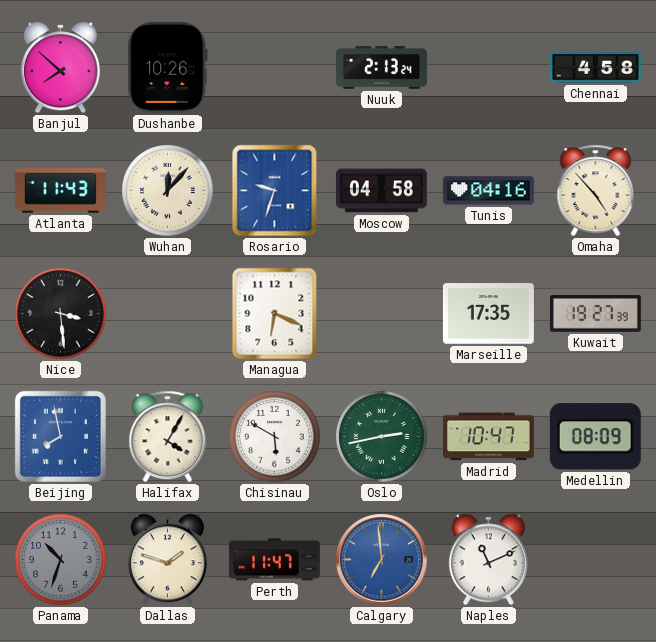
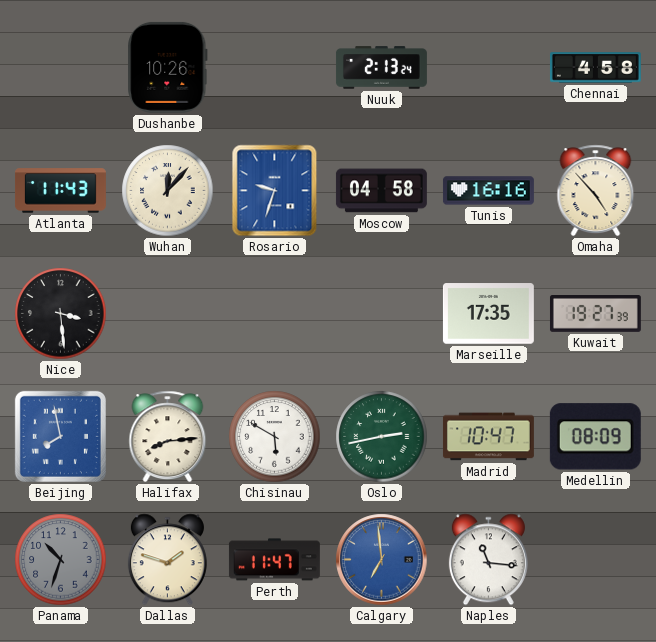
Banjul: 7:52 -> none (60, 68)
Tunis: 04:16 -> 16:16 (488, 191)
Managua: 6:19 -> none (275, 314)
Halifax: 4:05 -> 8:14 (168, 437)
Naples: 11:11 -> 11:16 (488, 560)
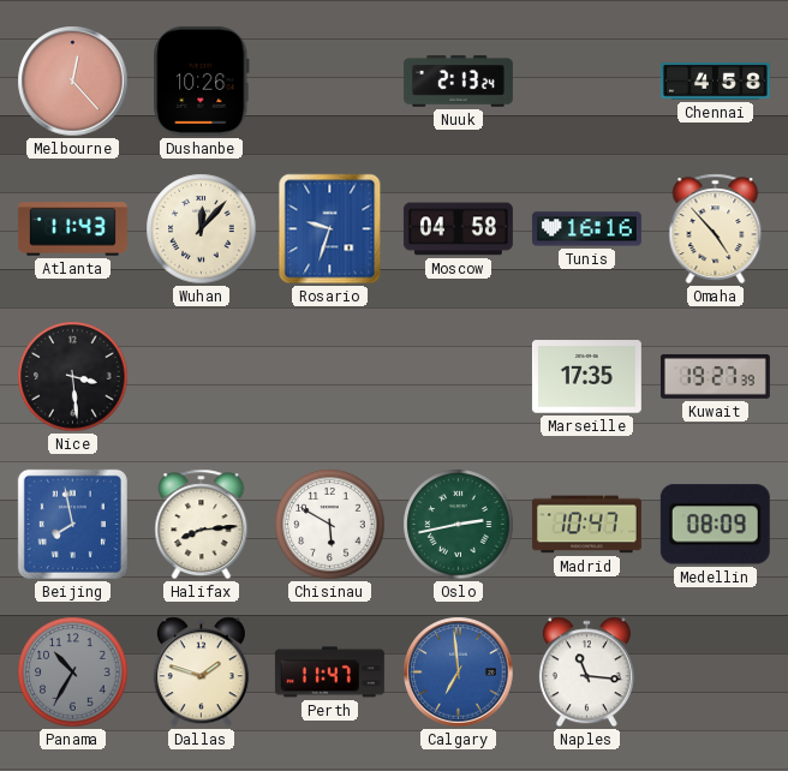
Melbourne: none -> 12:23 (73, 82)
Panama: 10:33 -> 10:35 (73, 673)
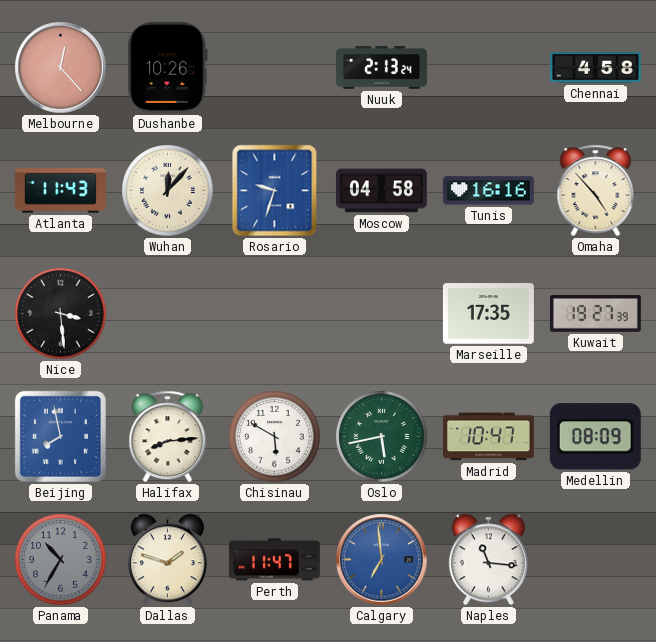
Oslo: 2:43 -> 5:43 (382, 437)
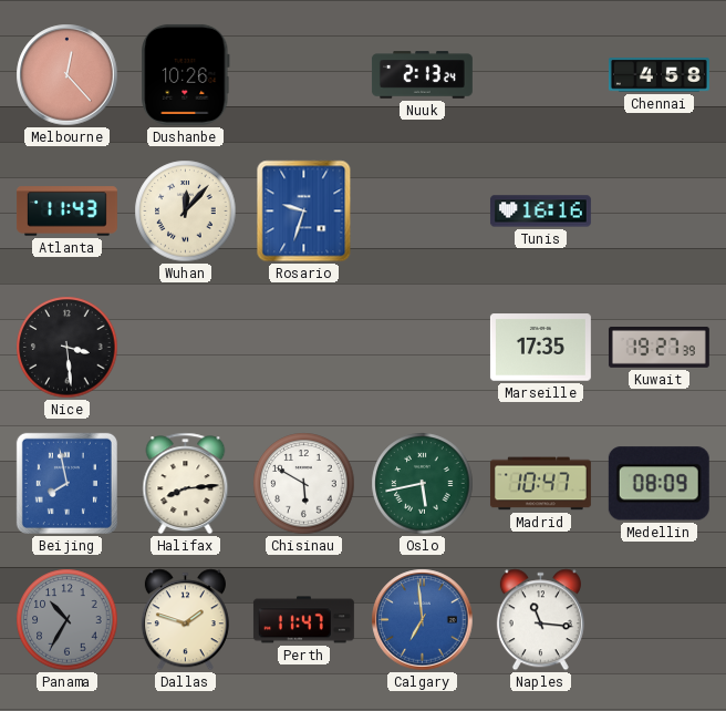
Moscow: 04:58 -> none (381, 191)
Omaha: 4:53 -> none (596, 191)
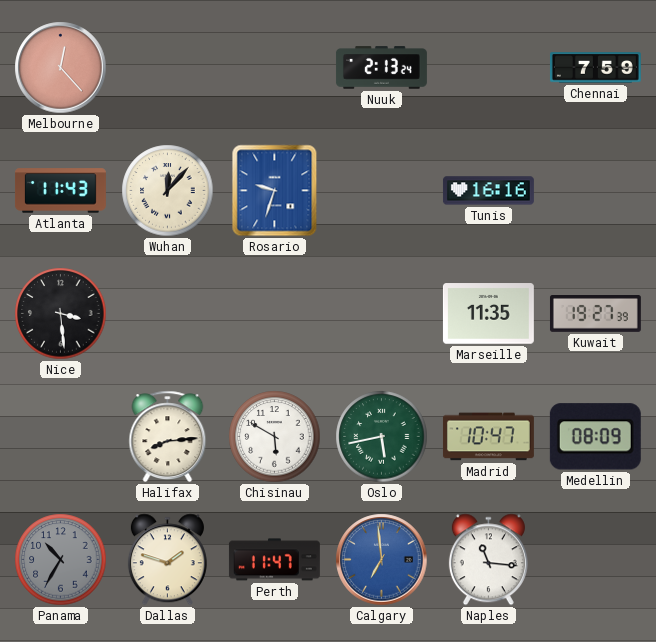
Dushanbe: 10:26 -> none (186, 74)
Chennai: 4:58 -> 7:59 (595, 68)
Marseille: 17:35 -> 11:35 (488, 314)
Beijing: 7:58 -> none (66, 483)
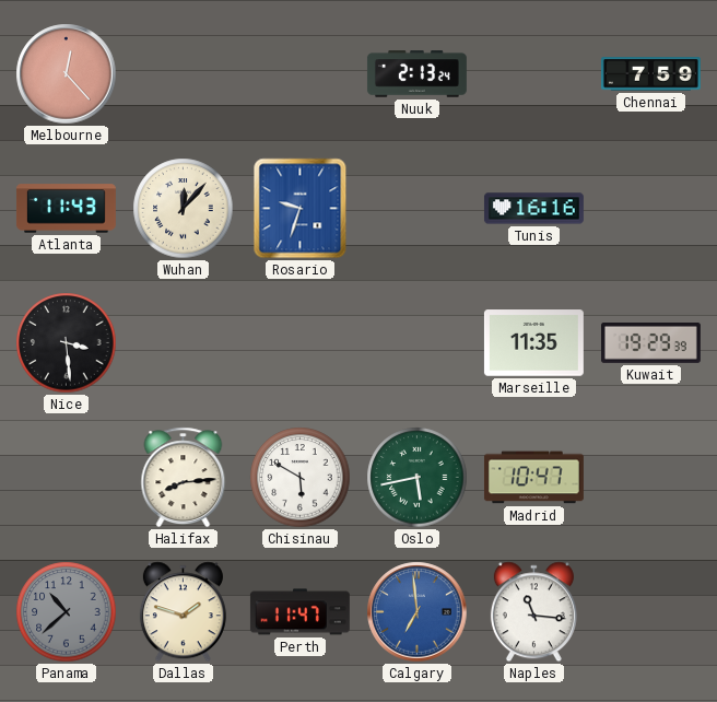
Kuwait: 19:27 -> 19:29 (650, 343)
Medellin: 08:09 -> none (595, 437)
Panama: 10:35 -> 10:38 (67, 612)
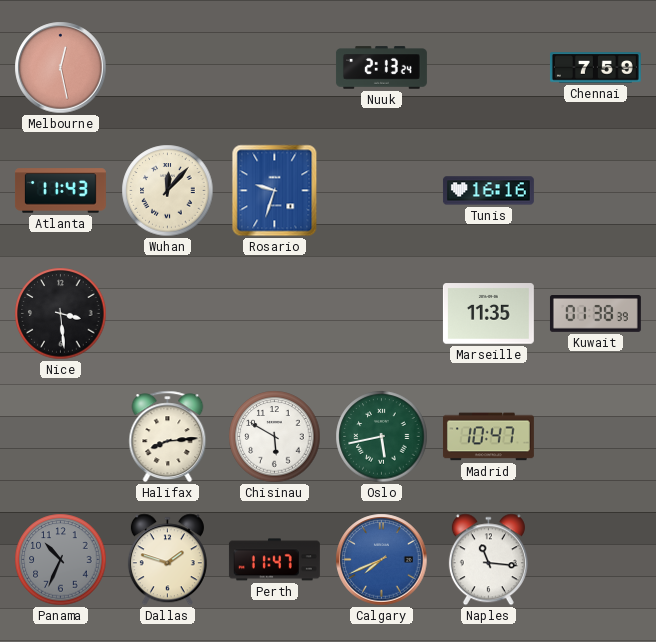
Melbourne: 12:23 -> 12:28 (61, 68)
Kuwait: 19:29 -> 01:38 (595, 314)
Panama: 10:38 -> 10:34 (61, 560)
Calgary: 6:59 -> 7:41 (382, 560)
